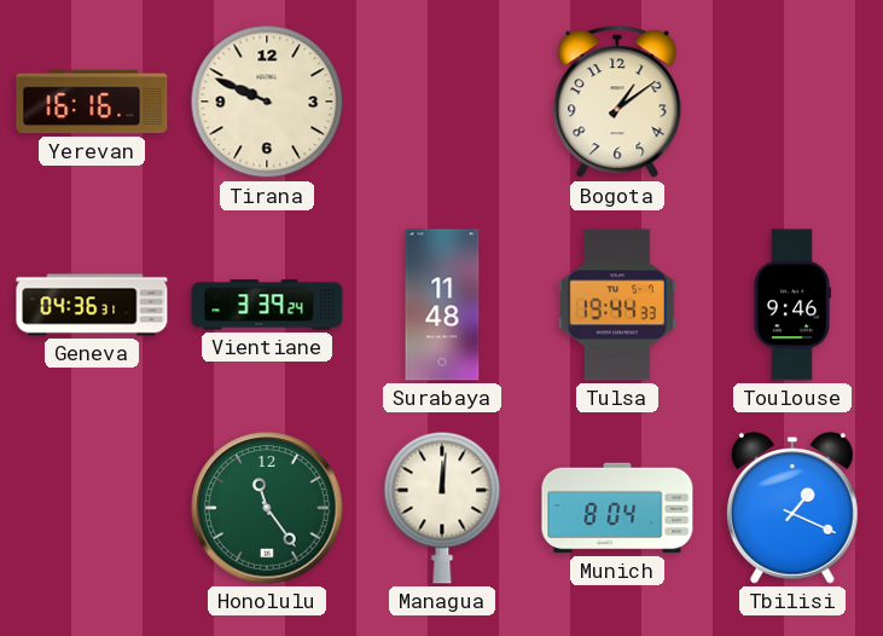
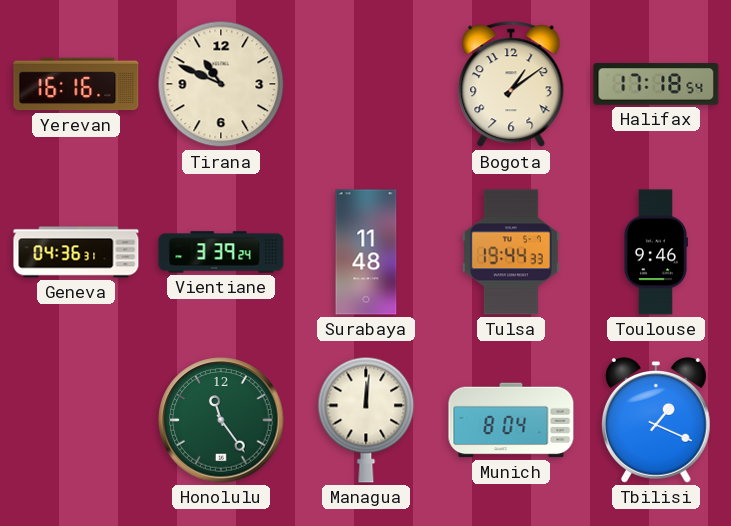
Tirana: 9:49 -> 10:49 (221, 84)
Halifax: none -> 17:18 (656, 84)
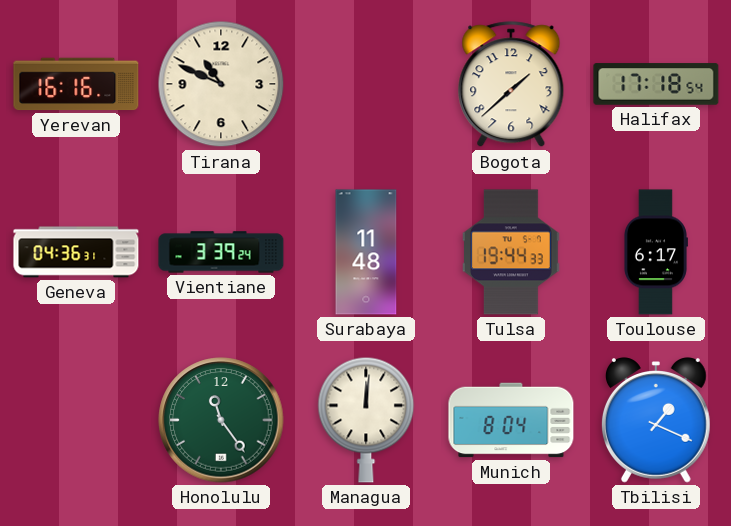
Bogota: 1:09 -> 1:38 (511, 85)
Toulouse: 9:46 -> 6:17 (655, 252)
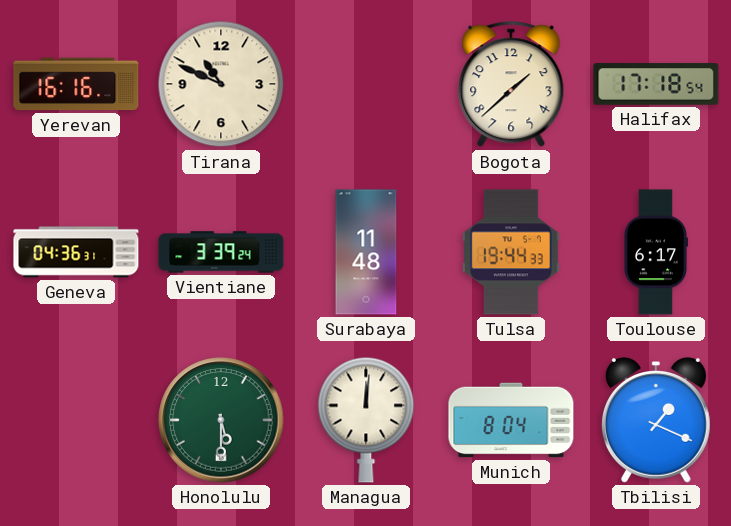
Honolulu: 11:24 -> 5:30 (221, 420)
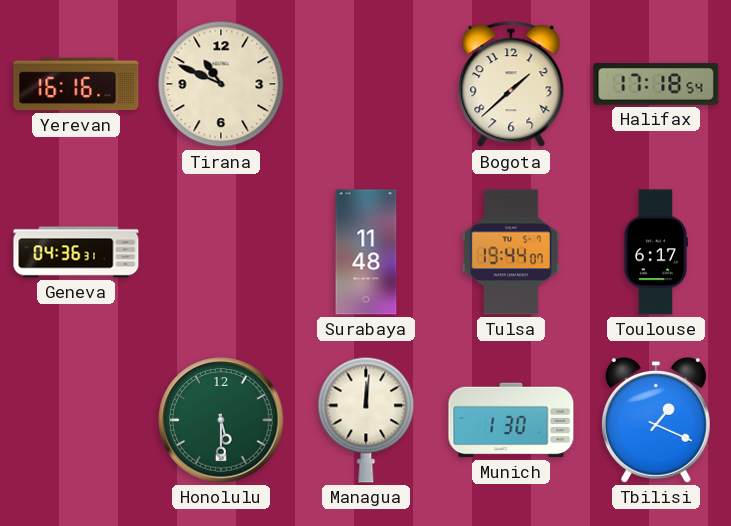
Vientiane: 3:39 -> none (221, 252)
Tulsa: 19:44:33 -> 19:44:07 (511, 252)
Munich: 8:04 -> 1:30 (511, 420)
